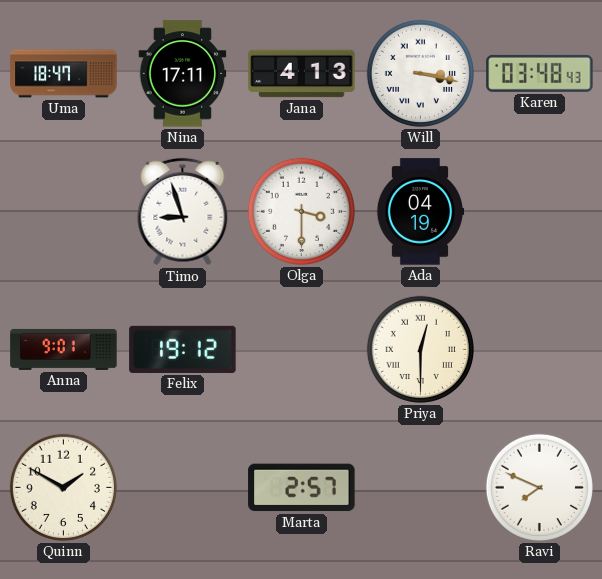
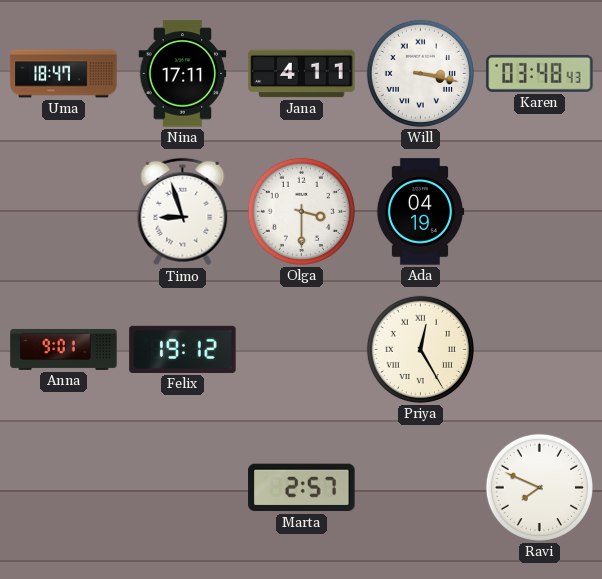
Jana: 4:13 -> 4:11 (302, 74)
Priya: 12:30 -> 12:25 (420, 349)
Quinn: 1:50 -> none (63, 487)
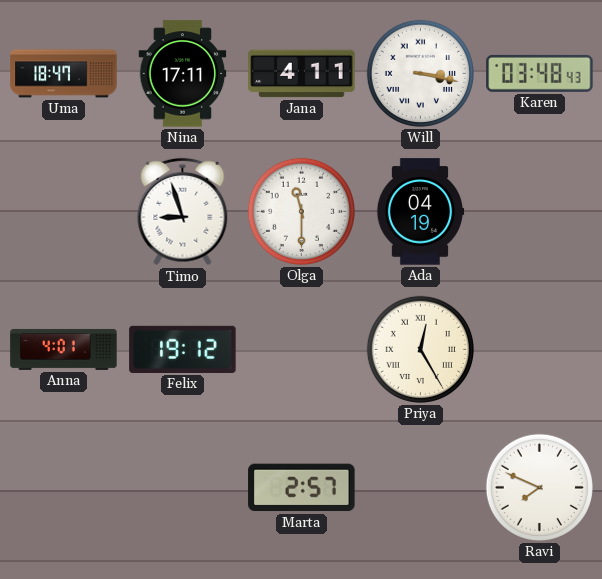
Olga: 3:30 -> 11:30 (301, 211)
Anna: 9:01 -> 4:01 (64, 349)
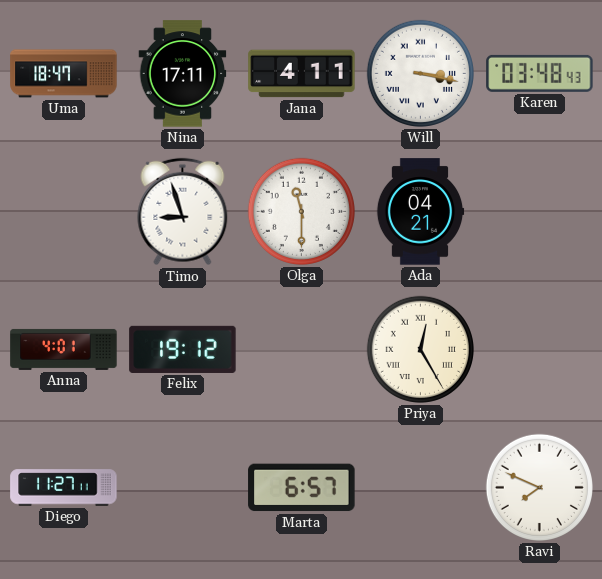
Ada: 04:19 -> 04:21 (420, 212)
Diego: none -> 11:27 (64, 488)
Marta: 2:57 -> 6:57 (302, 488)
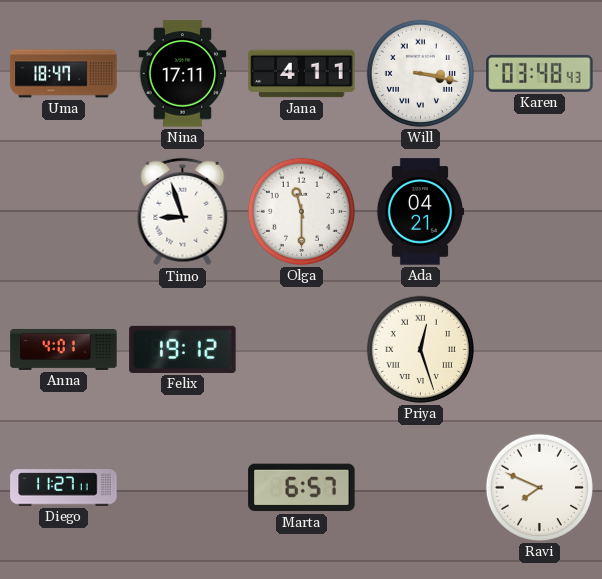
Priya: 12:25 -> 12:27 (420, 349)
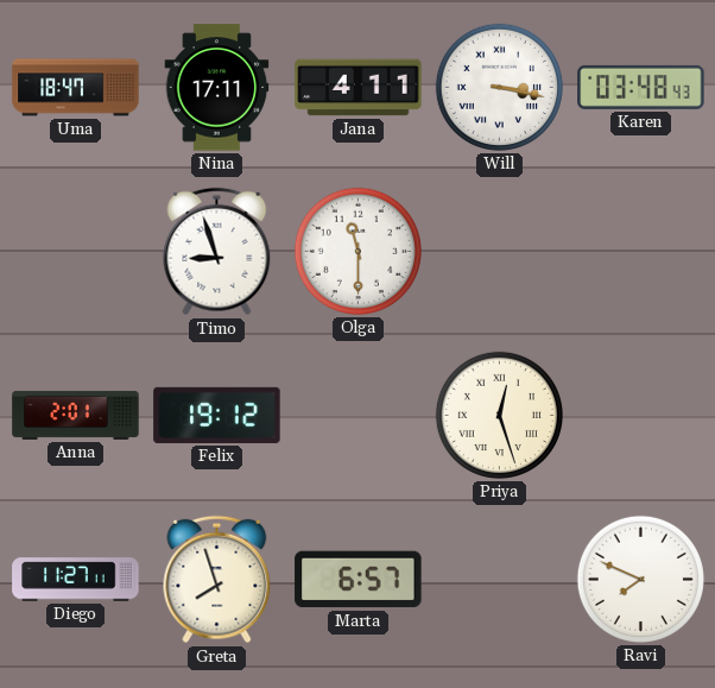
Ada: 04:21 -> none (420, 212)
Anna: 4:01 -> 2:01 (76, 415)
Greta: none -> 7:57 (217, 580)
